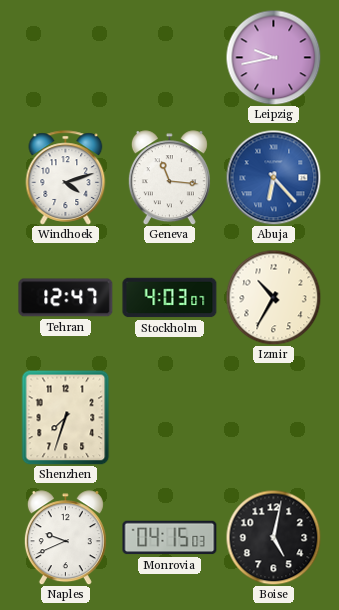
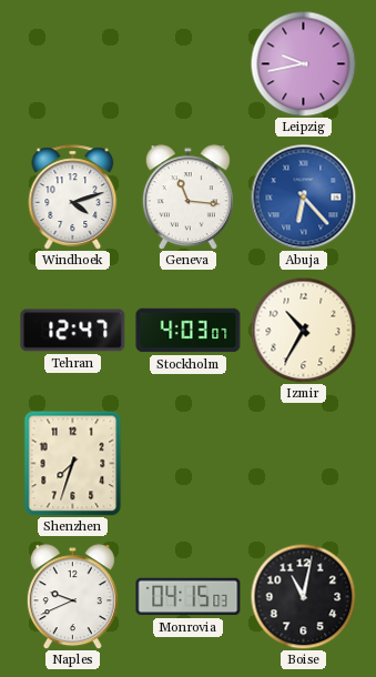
Boise: 5:02 -> 11:02 (303, 596)
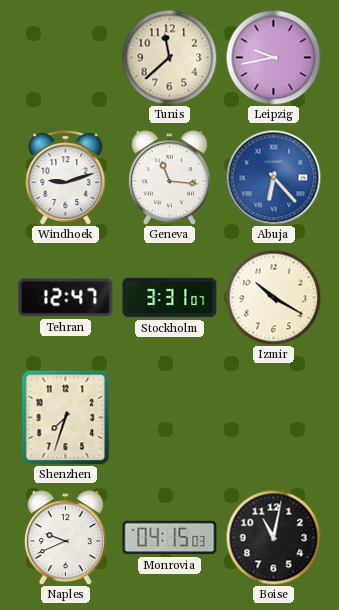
Tunis: none -> 11:38 (169, 57)
Windhoek: 4:12 -> 9:12 (66, 178)
Stockholm: 4:03 -> 3:31 (170, 298)
Izmir: 10:35 -> 10:20 (273, 297)
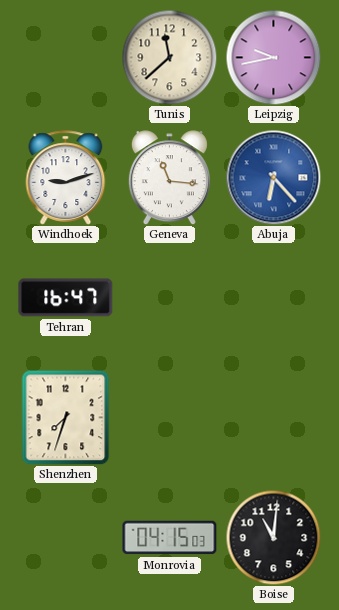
Tehran: 12:47 -> 16:47 (66, 298)
Stockholm: 3:31 -> none (170, 298)
Izmir: 10:20 -> none (273, 297)
Naples: 9:41 -> none (65, 538)
Boise: 11:02 -> 11:01 (273, 537)
